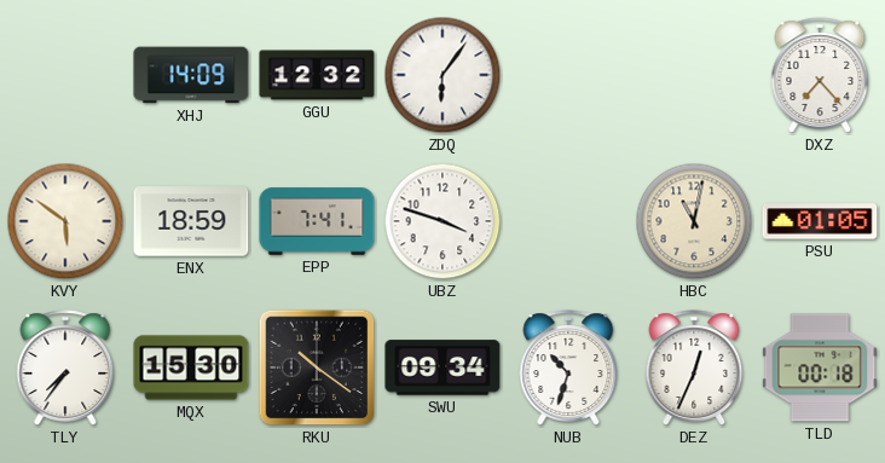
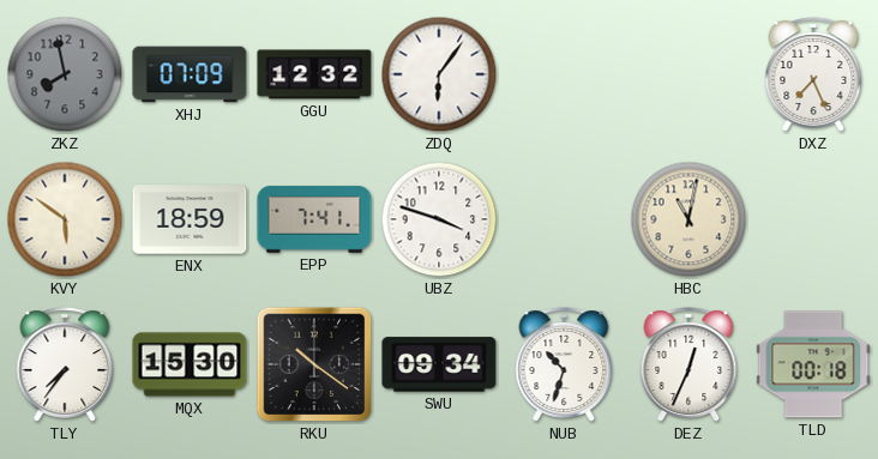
ZKZ: none -> 7:58 (65, 74)
XHJ: 14:09 -> 07:09 (190, 74)
DXZ: 7:23 -> 7:26 (813, 74)
PSU: 01:05 -> none (820, 221)
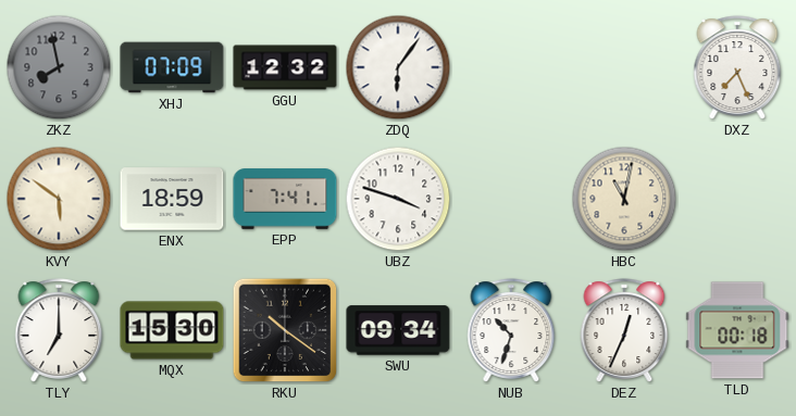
TLY: 7:36 -> 7:00 (59, 330)
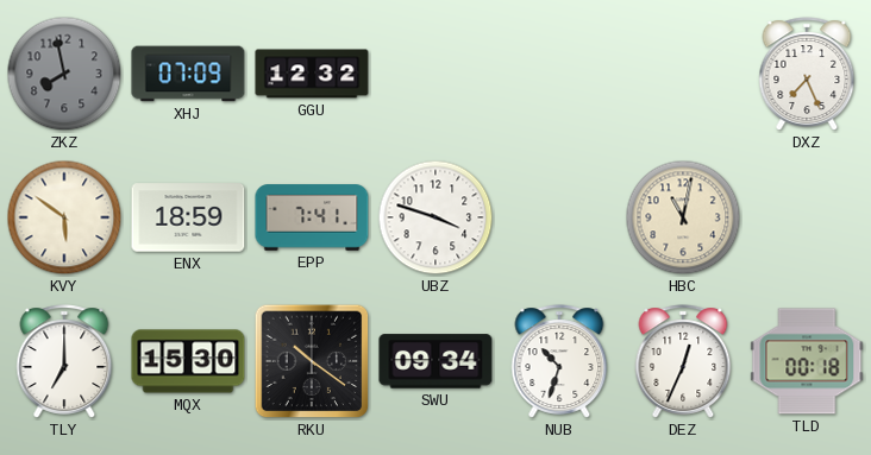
ZDQ: 6:06 -> none (398, 67)
